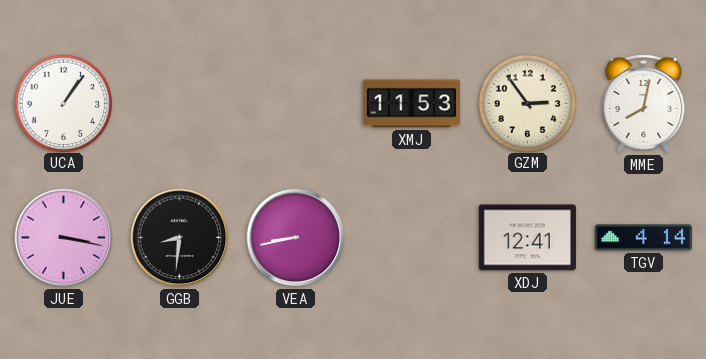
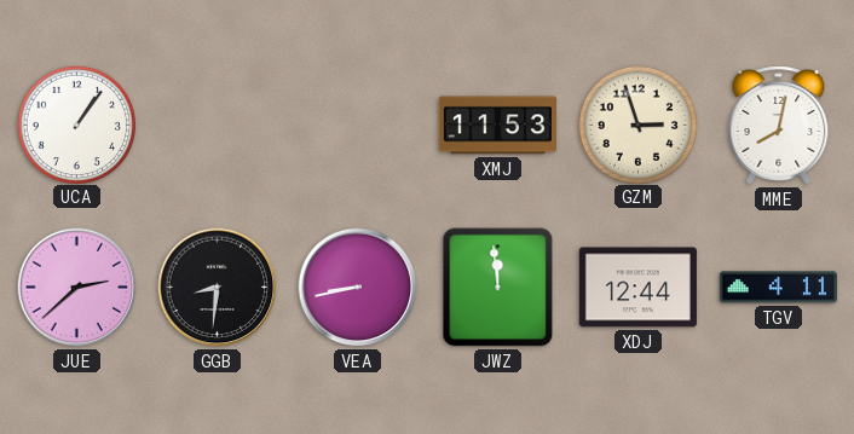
GZM: 2:54 -> 2:57 (637, 125)
JUE: 3:17 -> 2:38 (77, 288)
JWZ: none -> 11:59 (498, 288)
XDJ: 12:41 -> 12:44 (637, 288)
TGV: 4:14 -> 4:11 (778, 288)
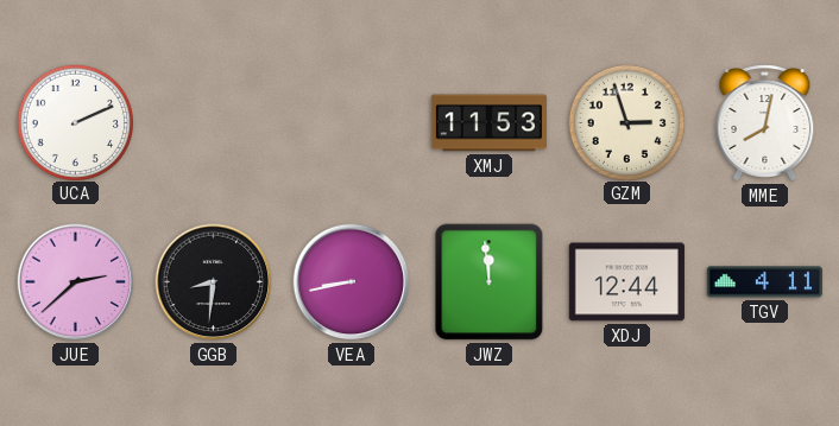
UCA: 1:06 -> 2:11 (75, 122)
